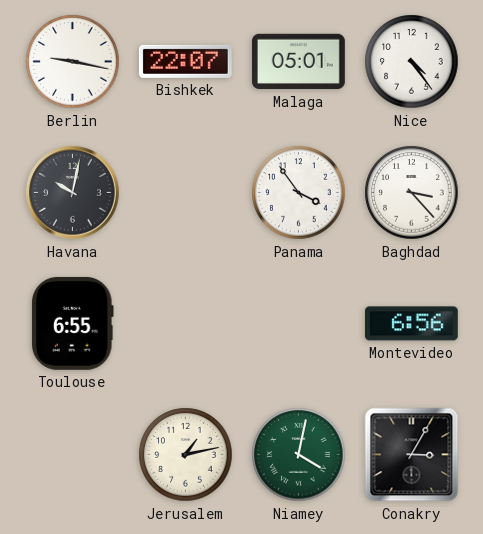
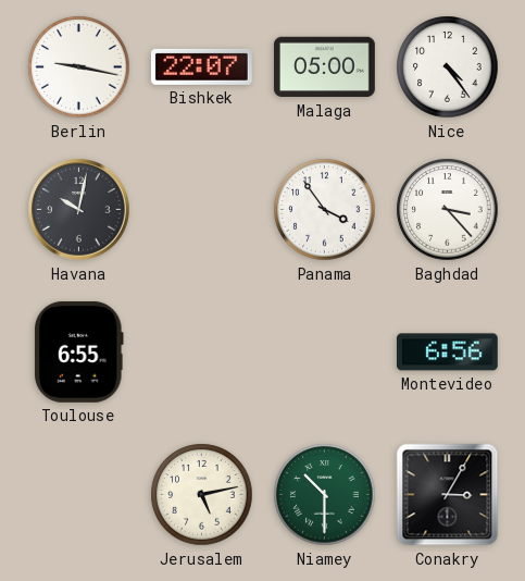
Malaga: 05:01 -> 05:00 (324, 67)
Jerusalem: 1:13 -> 5:13 (202, 495)
Niamey: 4:02 -> 10:30 (325, 495)
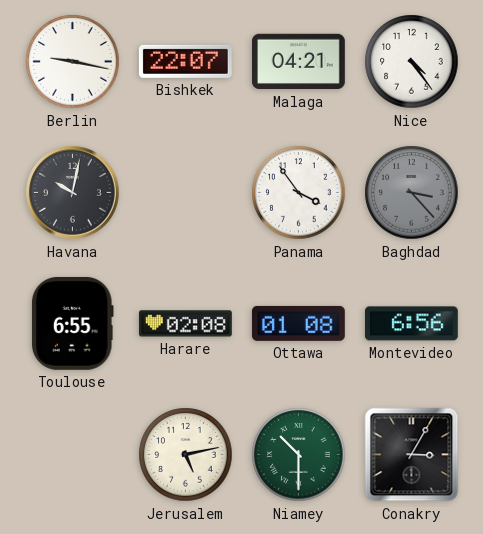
Malaga: 05:00 -> 04:21 (298, 62)
Baghdad dial: white -> grey (412, 193)
Harare: none -> 02:08 (185, 324)
Ottawa: none -> 01:08 (298, 323)
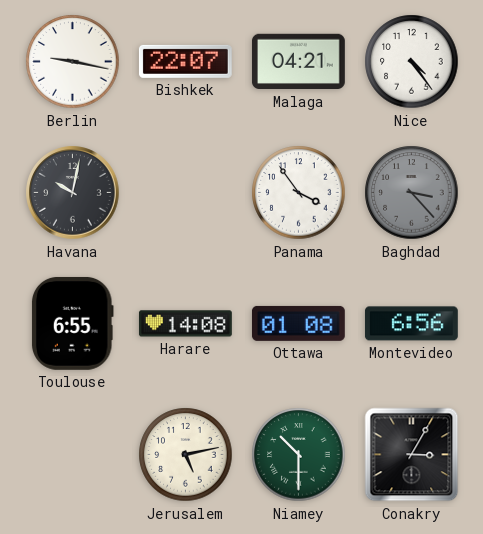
Harare: 02:08 -> 14:08 (185, 324)
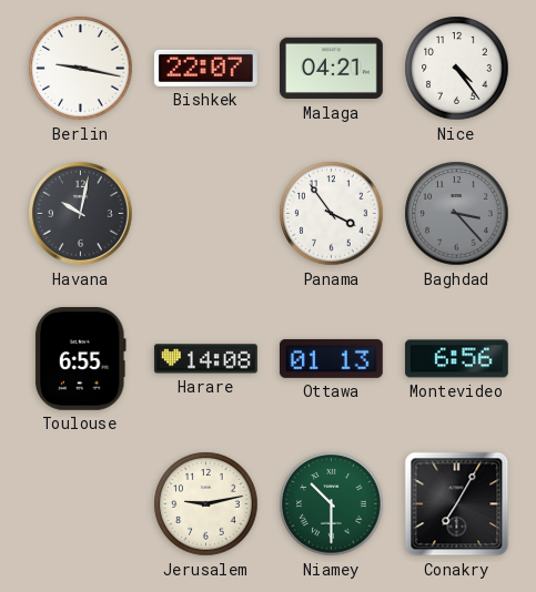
Ottawa: 01:08 -> 01:13 (331, 358)
Jerusalem: 5:13 -> 9:13 (206, 504)
Conakry: 3:05 -> 7:05 (457, 504)
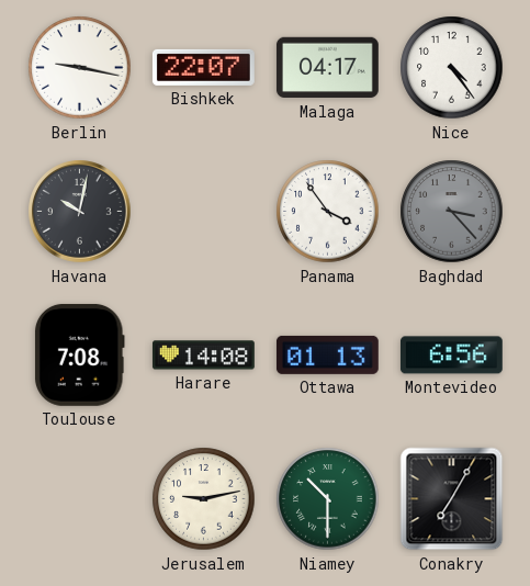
Malaga: 04:21 -> 04:17 (327, 68)
Toulouse: 6:55 -> 7:08 (80, 354)
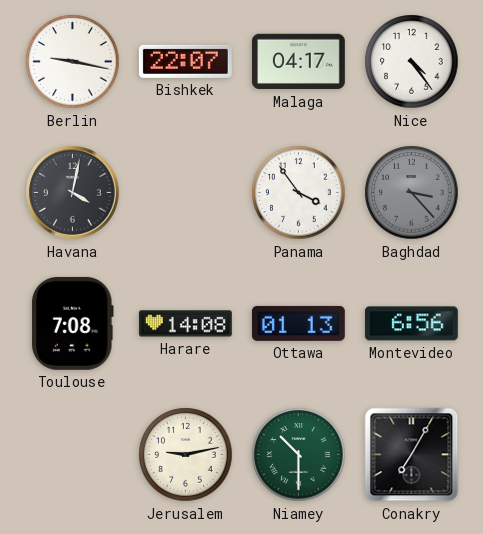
Havana: 10:02 -> 4:02 (73, 193)
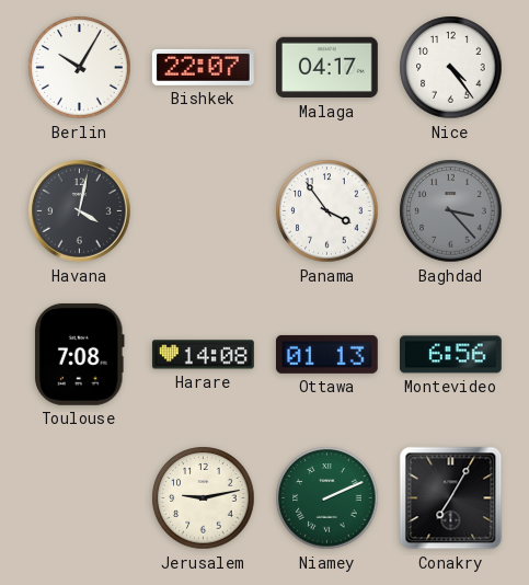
Berlin: 9:17 -> 10:05 (80, 68)
Niamey: 10:30 -> 2:11 (327, 498)
